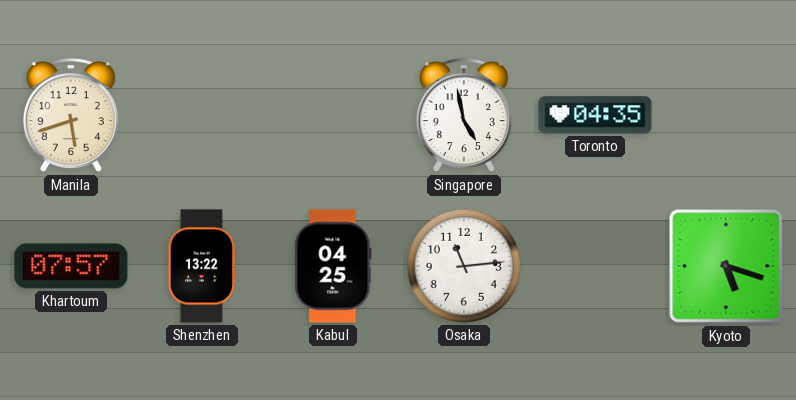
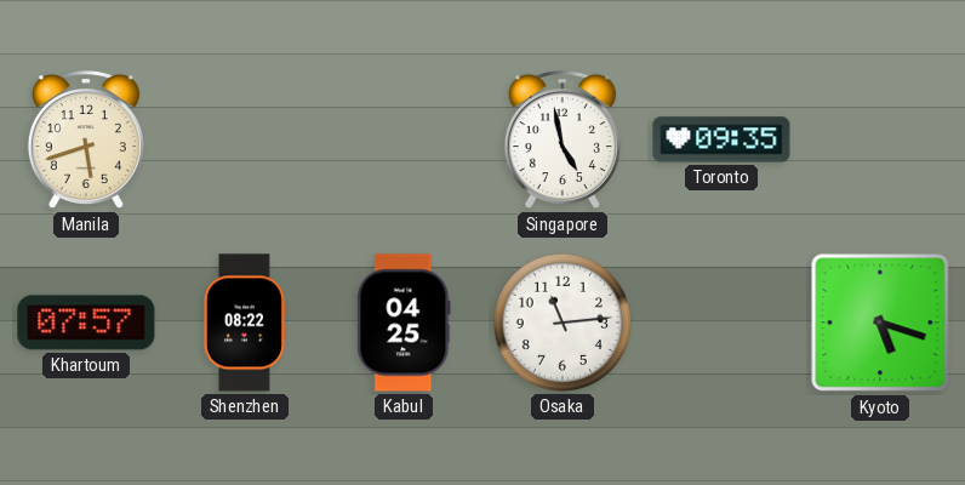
Toronto: 04:35 -> 09:35 (721, 139)
Shenzhen: 13:22 -> 08:22 (244, 323)
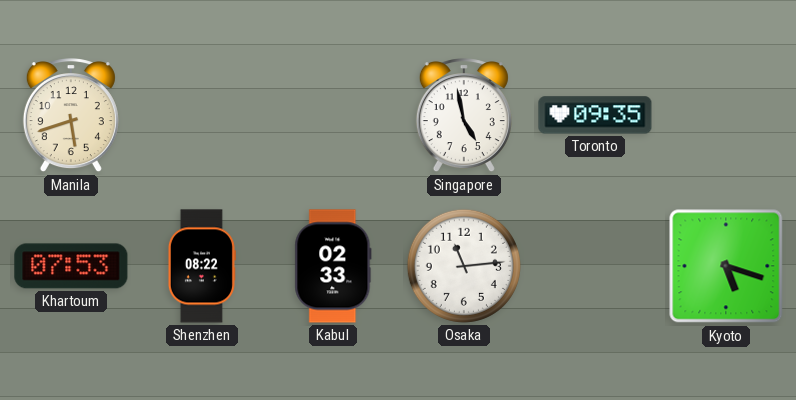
Khartoum: 07:57 -> 07:53 (71, 266)
Kabul: 04:25 -> 02:33 (333, 266)
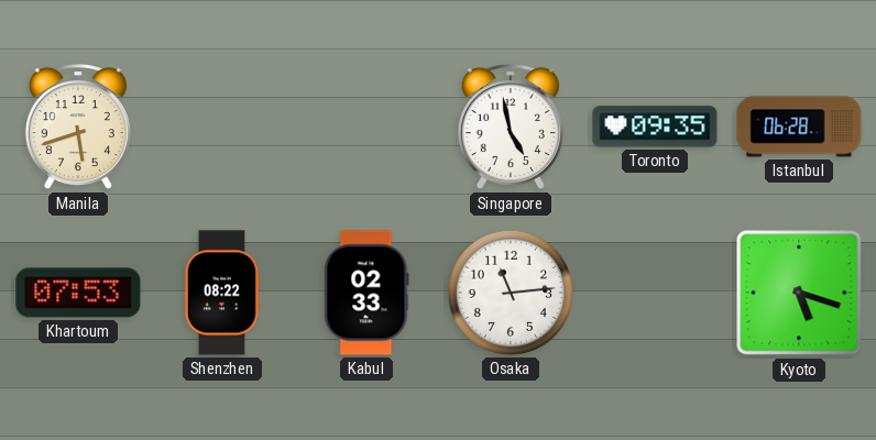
Istanbul: none -> 06:28 (799, 127)
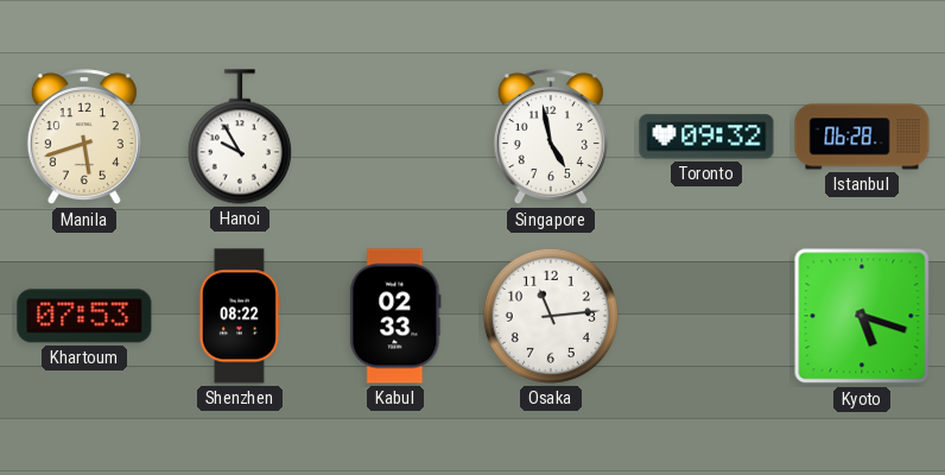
Hanoi: none -> 9:55 (240, 137)
Toronto: 09:35 -> 09:32 (706, 137)
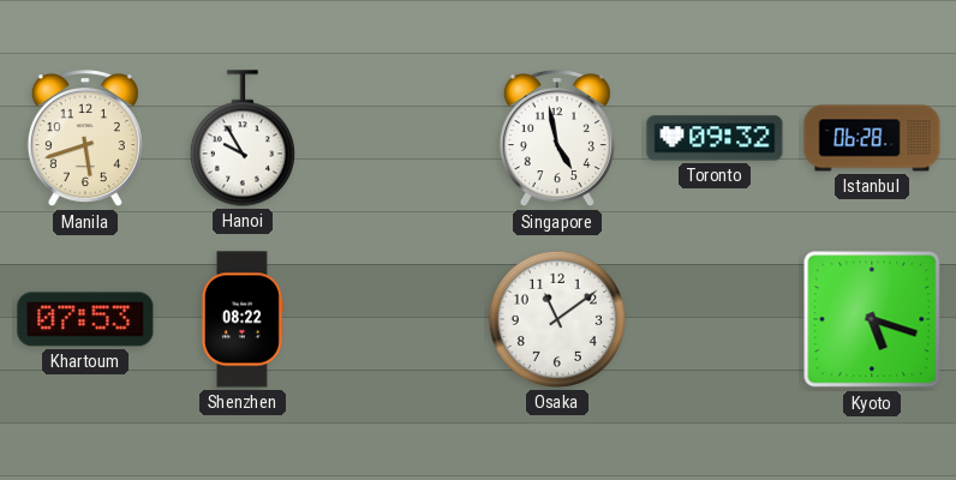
Kabul: 02:33 -> none (395, 316)
Osaka: 11:14 -> 11:09 (557, 319)
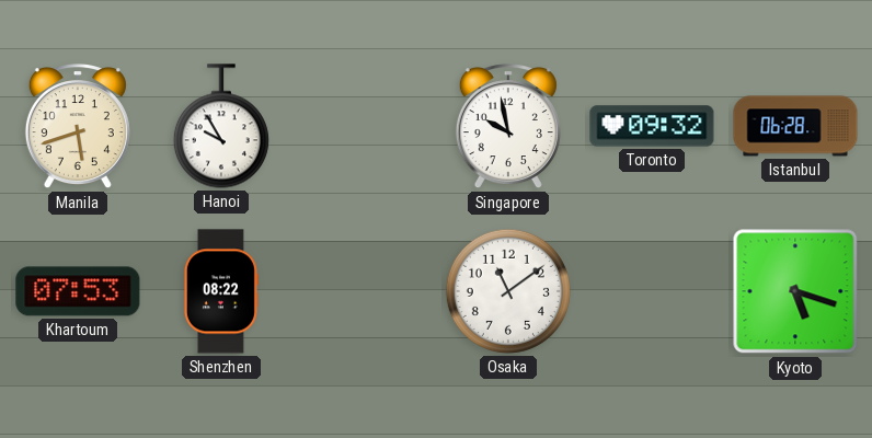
Singapore: 4:58 -> 9:58 (508, 127)
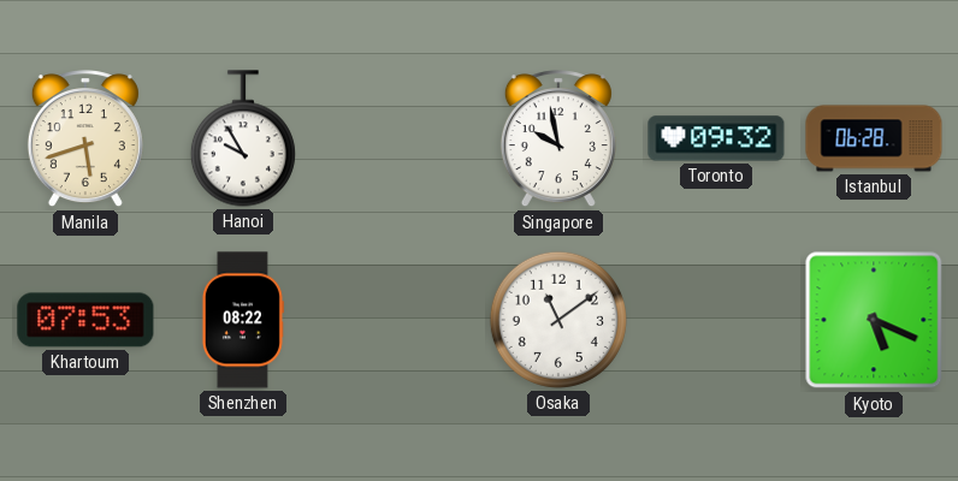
Kyoto: 5:18 -> 5:19 (874, 320)
